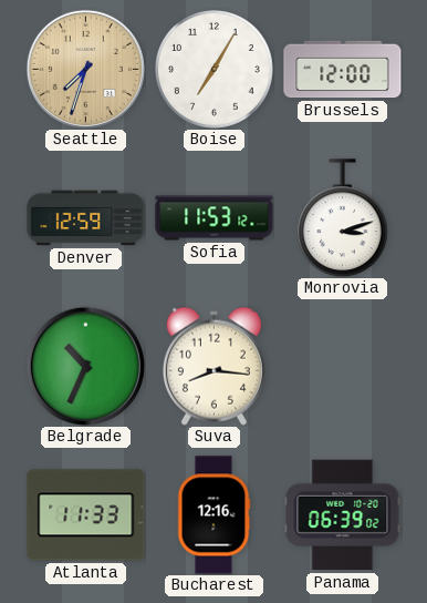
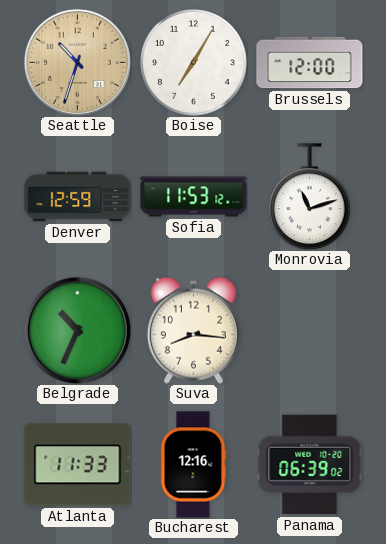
Seattle: 7:33 -> 10:33 (77, 62)
Monrovia: 3:12 -> 11:12 (310, 197)
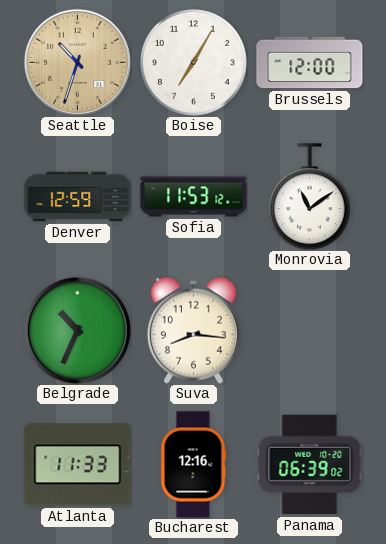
Monrovia: 11:12 -> 11:09 (310, 197)
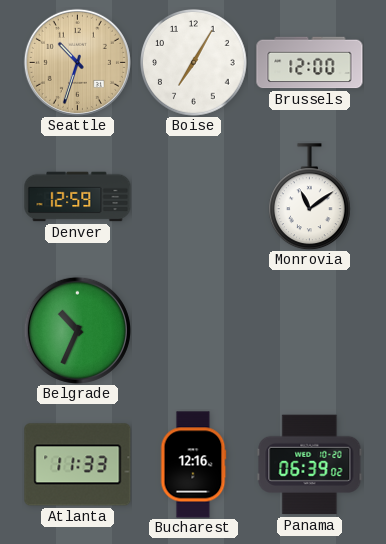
Sofia: 11:53 -> none (194, 197)
Suva: 8:16 -> none (193, 330)
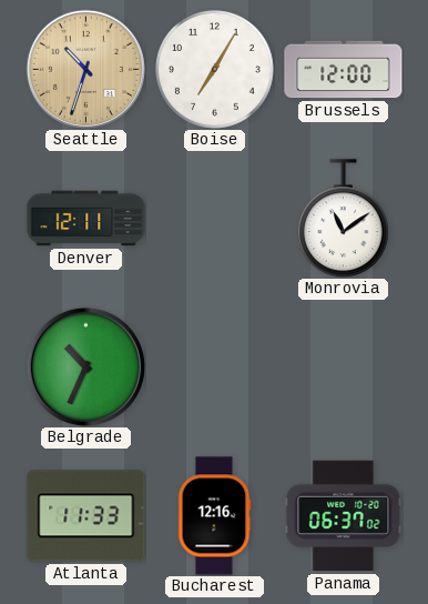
Denver: 12:59 -> 12:11 (86, 219)
Panama: 06:39 -> 06:37 (344, 516)
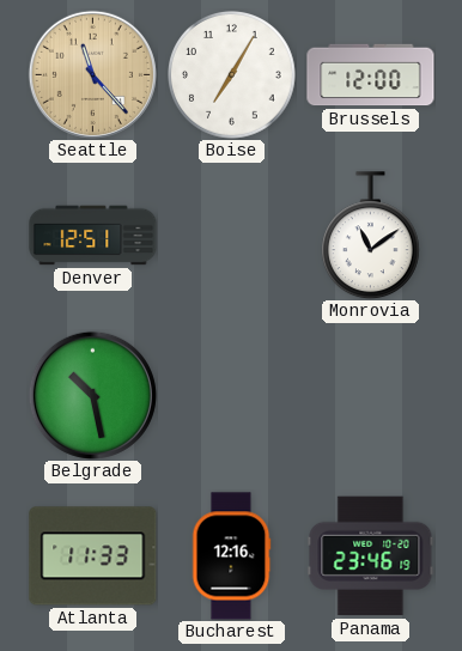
Seattle: 10:33 -> 11:23 (92, 74)
Denver: 12:11 -> 12:51 (93, 236)
Belgrade: 10:34 -> 10:28 (92, 395)
Panama: 06:37 -> 23:46 (371, 556)
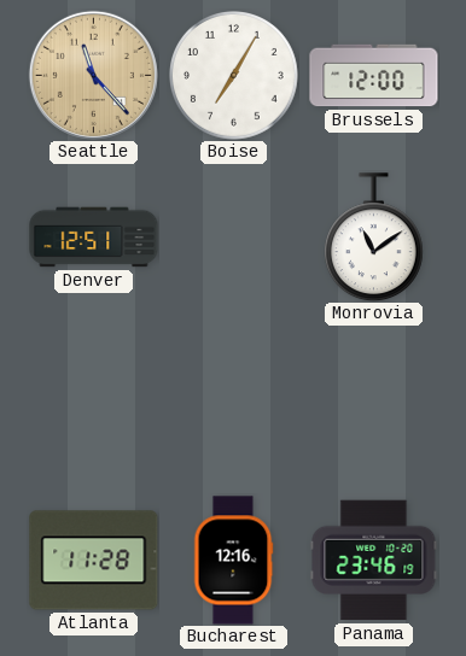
Belgrade: 10:28 -> none (92, 395)
Atlanta: 11:33 -> 11:28 (94, 561)
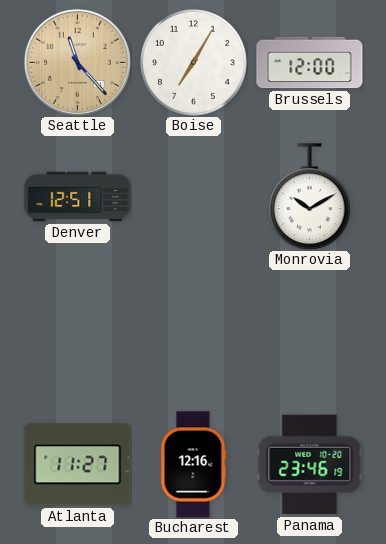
Monrovia: 11:09 -> 10:10 (310, 197)
Atlanta: 11:28 -> 11:27 (78, 465)
